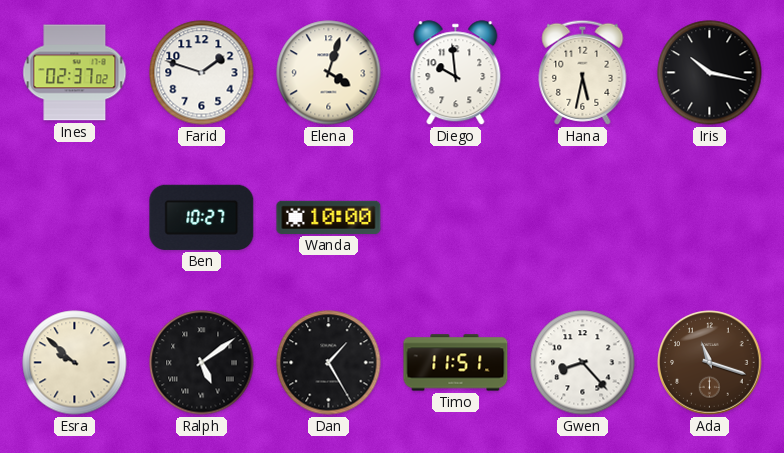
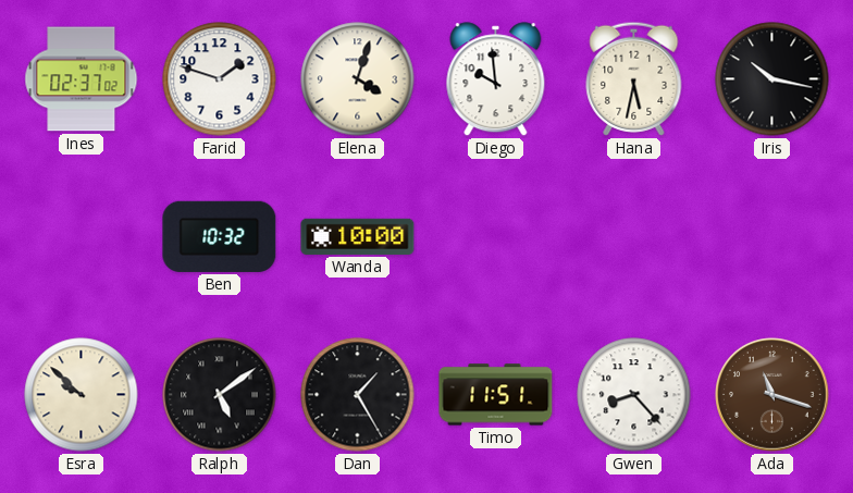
Ben: 10:27 -> 10:32 (220, 236)
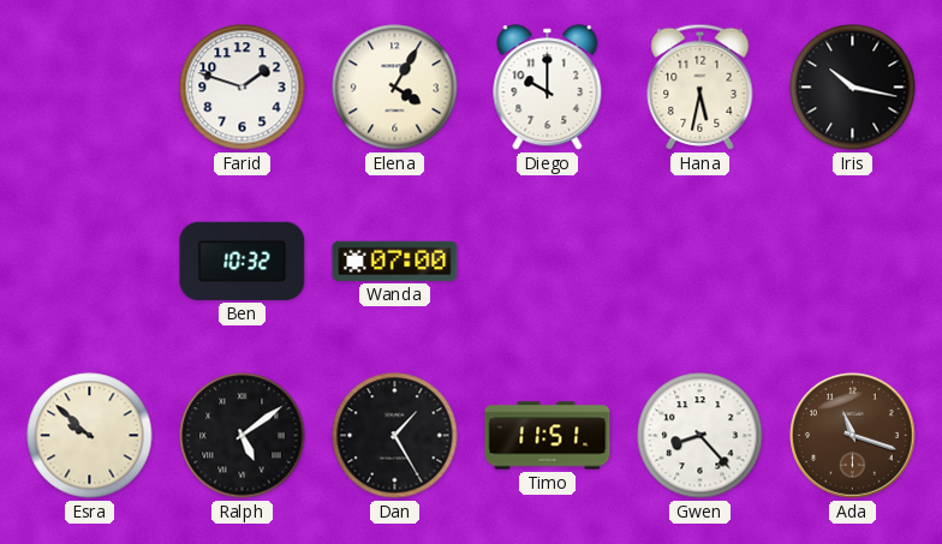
Ines: 02:37 -> none (82, 79)
Elena: 4:03 -> 4:05 (395, 88)
Diego: 9:59 -> 10:00 (548, 88)
Wanda: 10:00 -> 07:00 (395, 261)
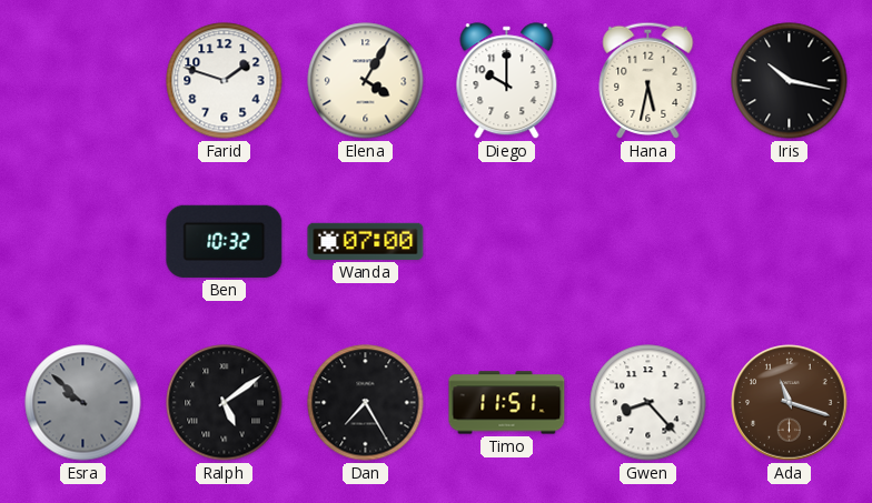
Esra dial: cream -> grey (83, 403)
Dan: 1:25 -> 7:25 (366, 403)
